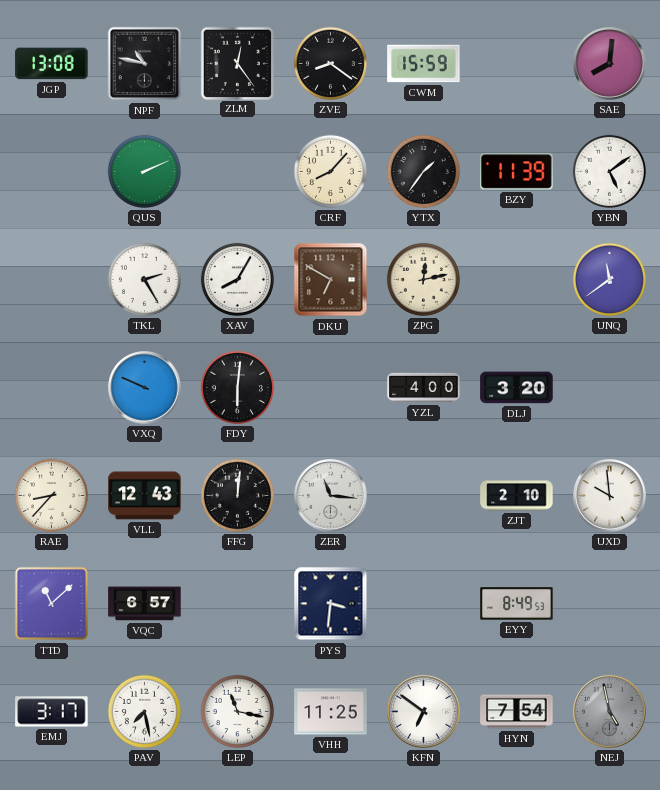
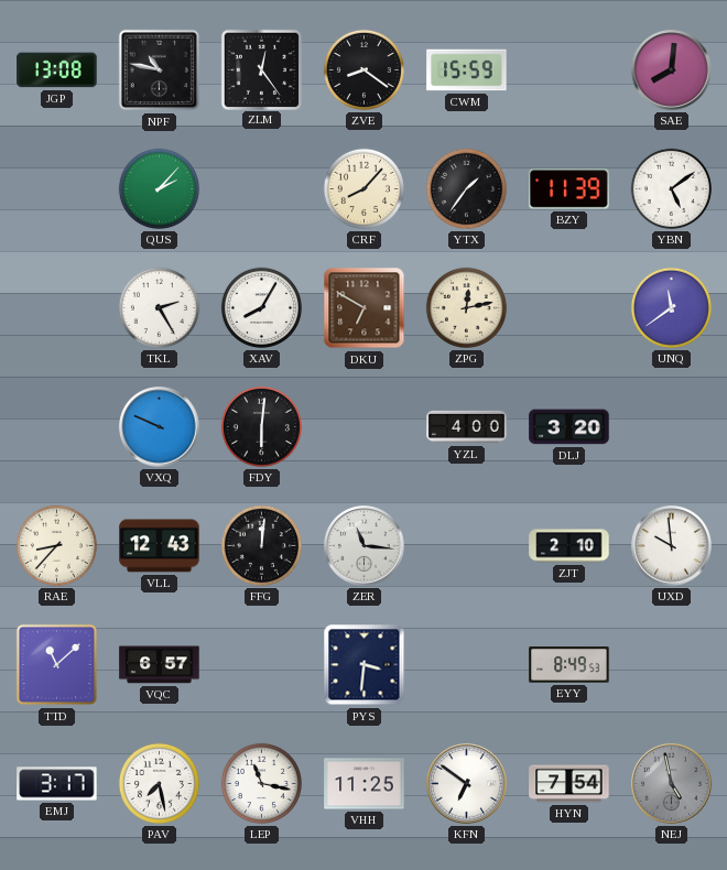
QUS: 2:11 -> 2:07 (159, 188)
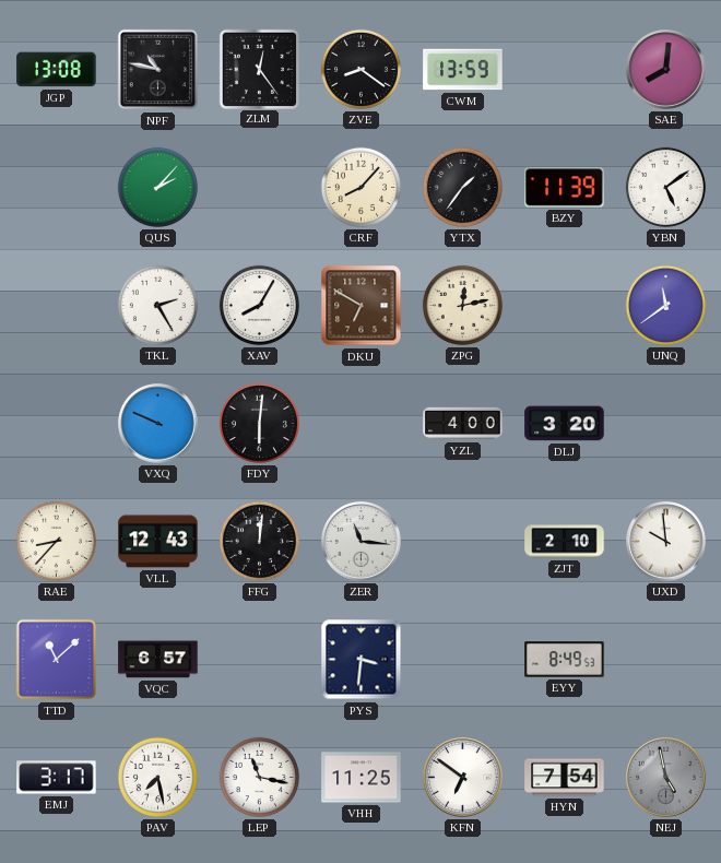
CWM: 15:59 -> 13:59 (463, 70)
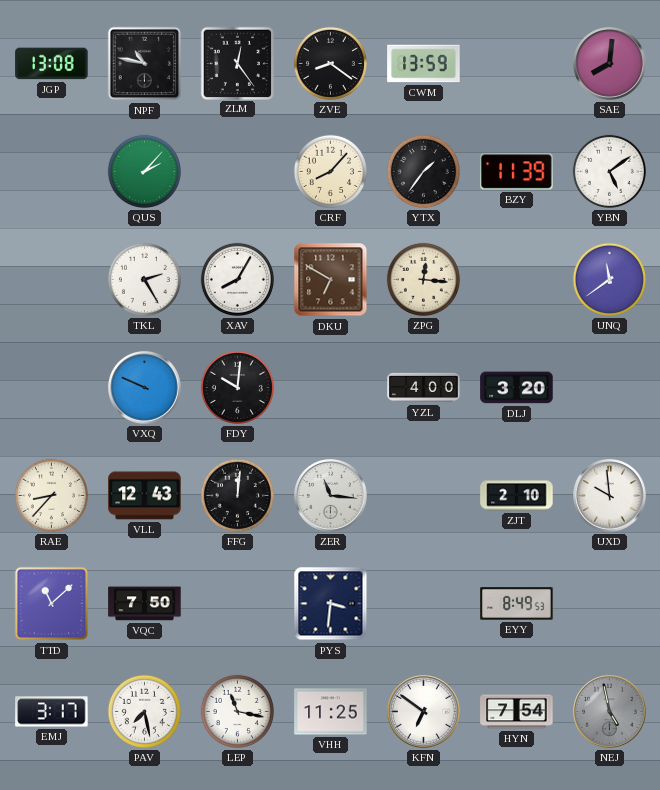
ZPG: 12:13 -> 12:16 (423, 279)
FDY: 6:01 -> 10:01 (237, 387)
VQC: 6:57 -> 7:50 (145, 604)
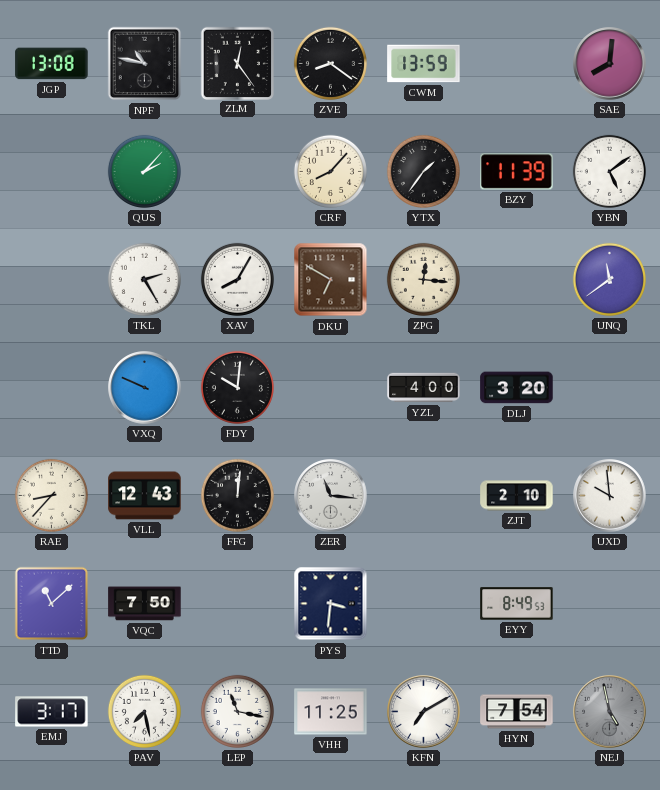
KFN: 6:51 -> 7:10 (424, 712)
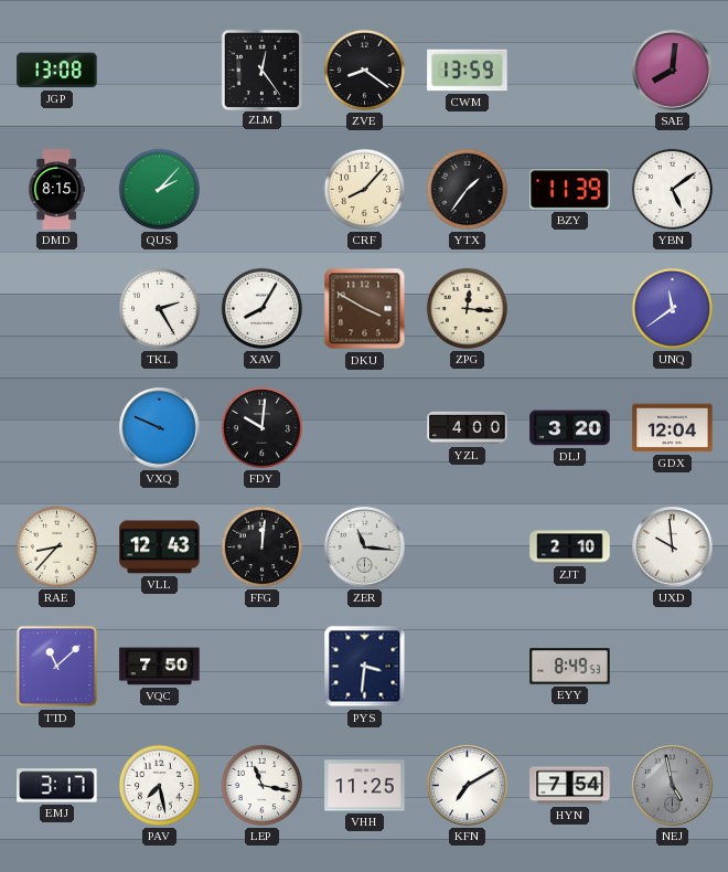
NPF: 10:47 -> none (145, 64)
DMD: none -> 8:15 (56, 190)
DKU: 6:50 -> 3:50 (365, 309)
GDX: none -> 12:04 (673, 428)
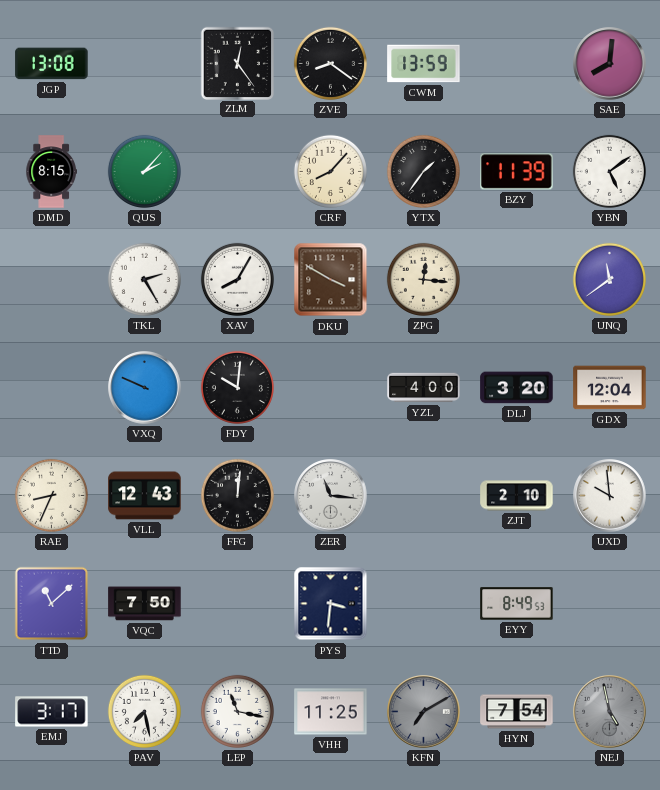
RAE: 8:37 -> 8:34 (51, 495)
KFN dial: white -> grey (424, 712)
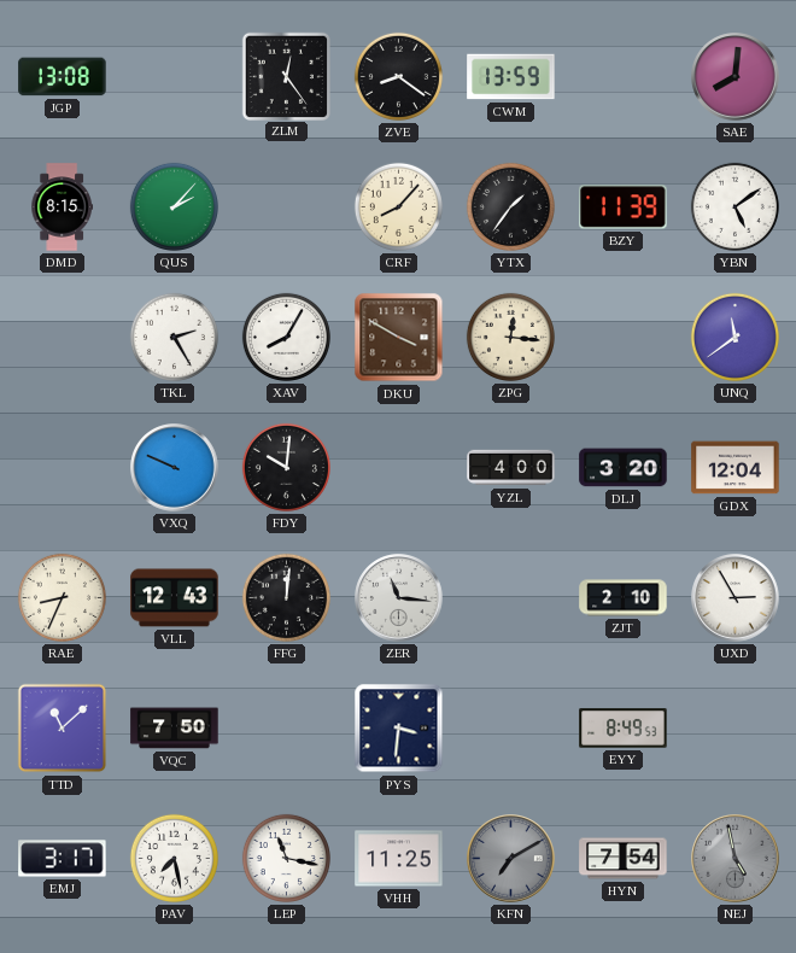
UXD: 9:59 -> 2:55 (736, 598)
